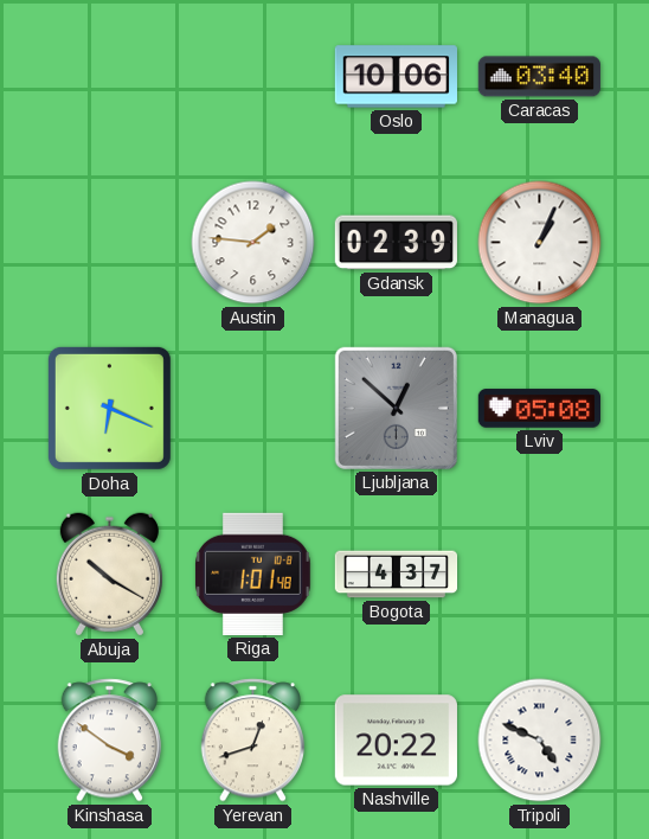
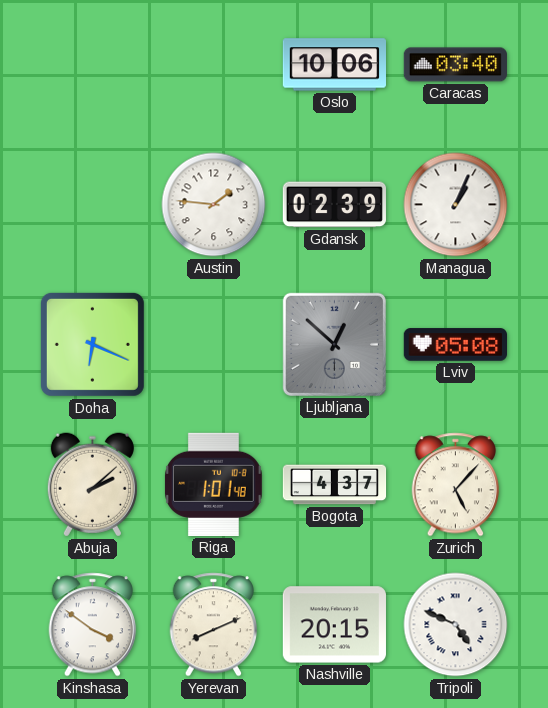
Abuja: 10:20 -> 2:08 (92, 485)
Zurich: none -> 5:07 (456, 485)
Yerevan: 12:42 -> 8:11 (214, 625)
Nashville: 20:22 -> 20:15 (334, 625)
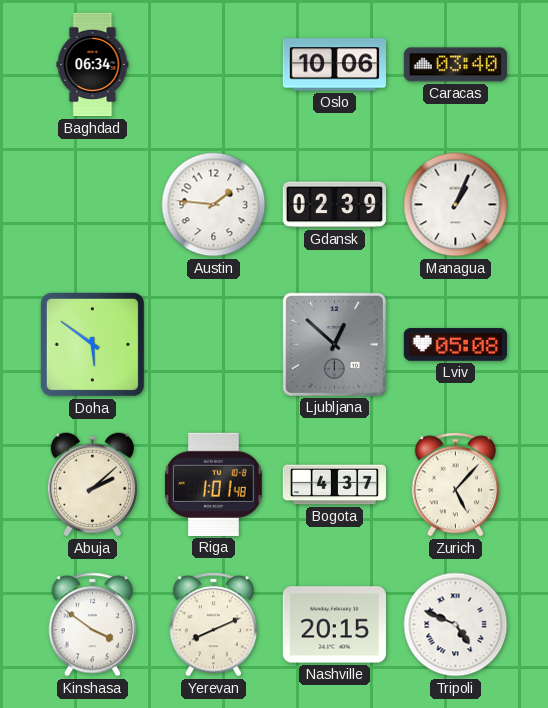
Baghdad: none -> 06:34 (93, 65)
Doha: 6:19 -> 5:51 (92, 344)
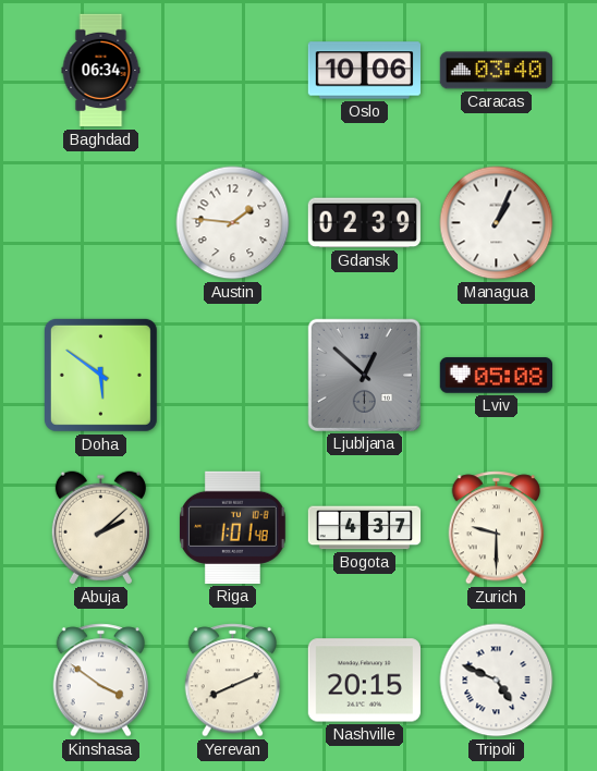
Zurich: 5:07 -> 9:30 (497, 528)
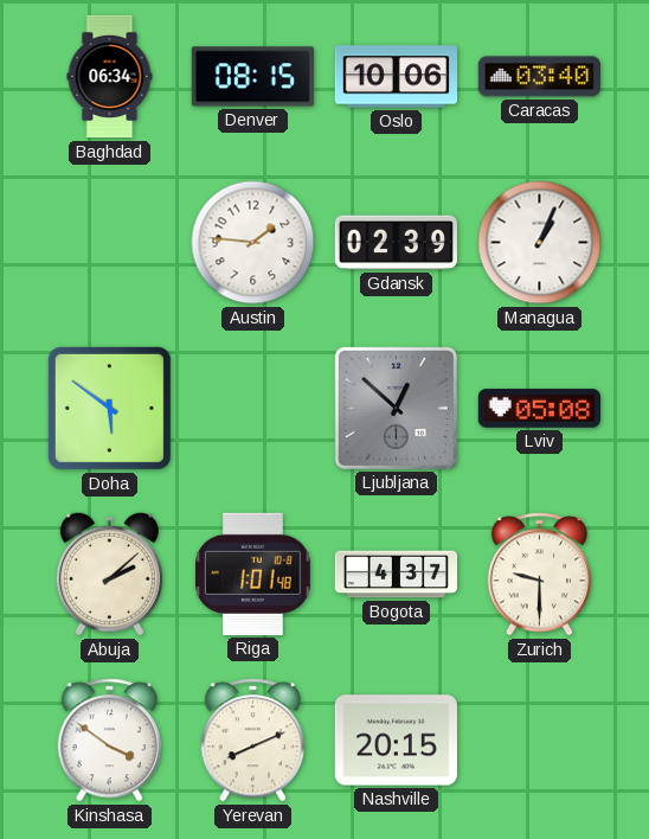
Denver: none -> 08:15 (252, 77)
Tripoli: 4:49 -> none (497, 681)
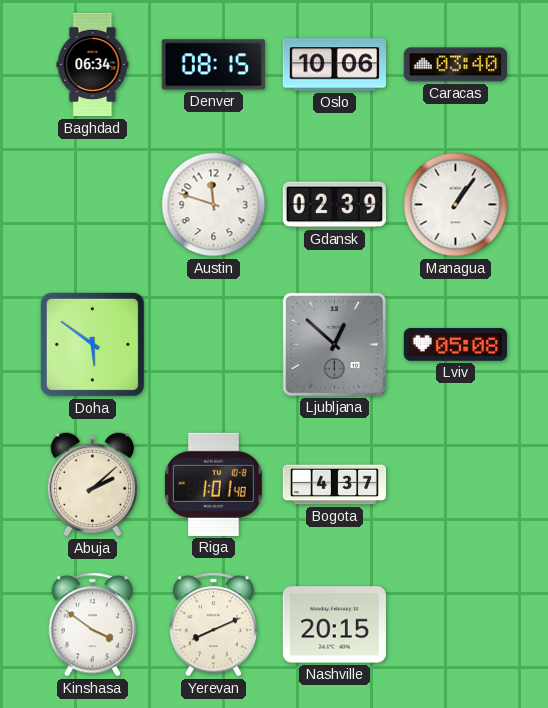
Austin: 1:46 -> 11:48 (214, 205)
Managua: 1:04 -> 1:06 (456, 205)
Zurich: 9:30 -> none (540, 575)
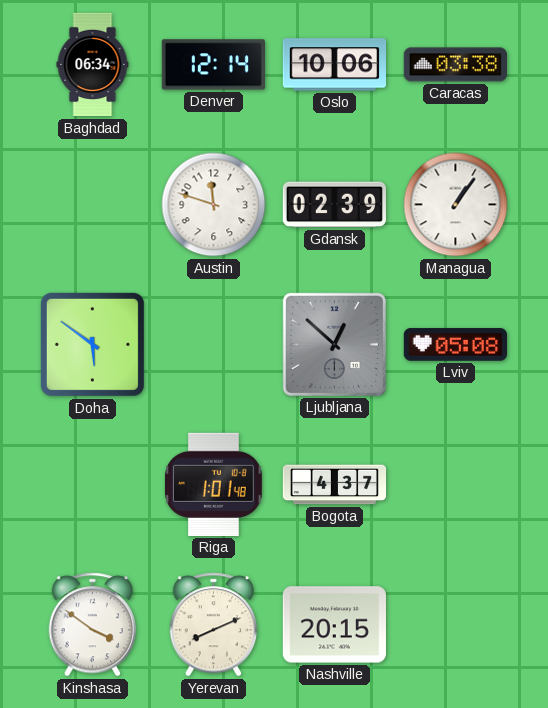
Denver: 08:15 -> 12:14 (213, 65)
Caracas: 03:40 -> 03:38 (455, 65)
Abuja: 2:08 -> none (92, 485)
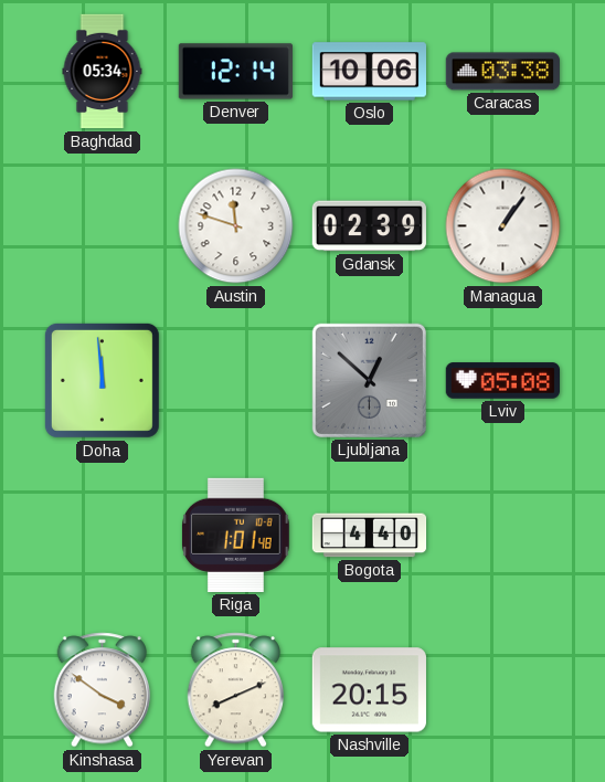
Baghdad: 06:34 -> 05:34 (103, 72)
Doha: 5:51 -> 11:59 (102, 380)
Bogota: 4:37 -> 4:40 (370, 536)
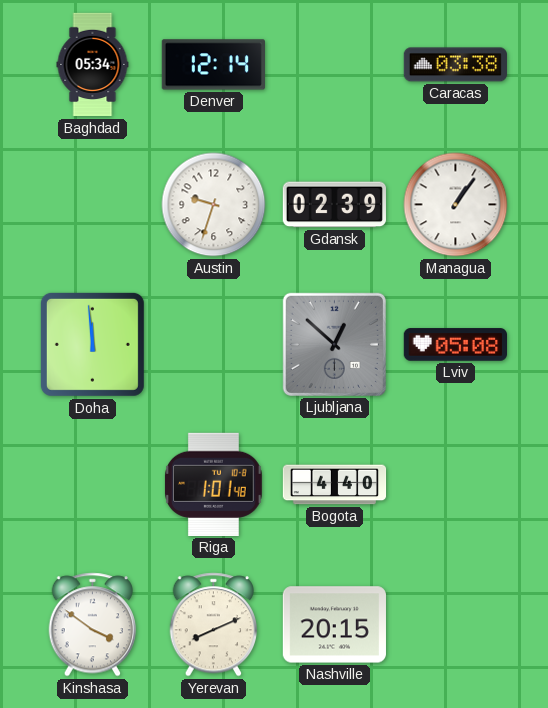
Oslo: 10:06 -> none (369, 72)
Austin: 11:48 -> 9:33 (214, 205)
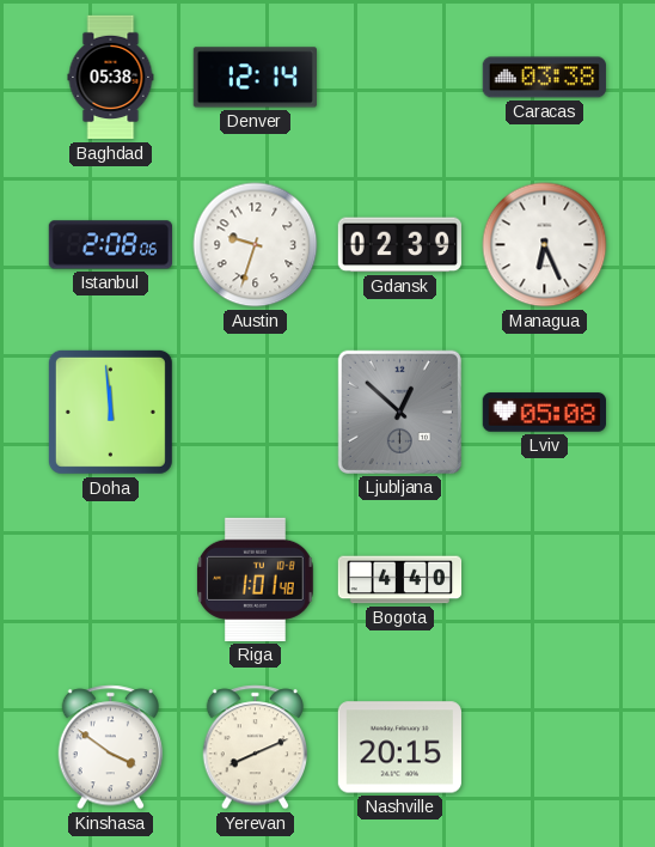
Baghdad: 05:34 -> 05:38 (111, 78)
Istanbul: none -> 2:08 (110, 245)
Managua: 1:06 -> 6:26 (545, 245)
